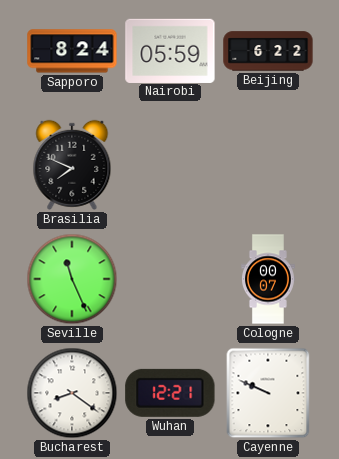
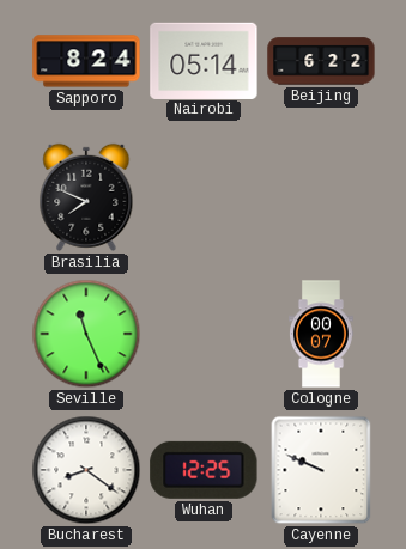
Nairobi: 05:59 -> 05:14 (204, 60)
Wuhan: 12:21 -> 12:25 (204, 470)
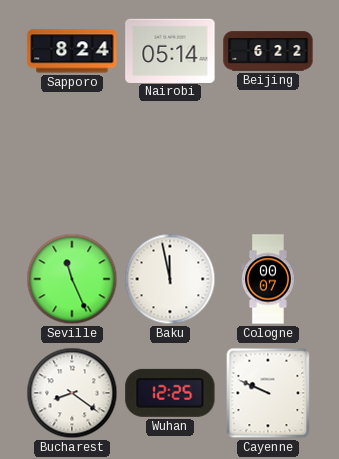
Brasilia: 7:49 -> none (86, 197)
Baku: none -> 11:58 (170, 279)
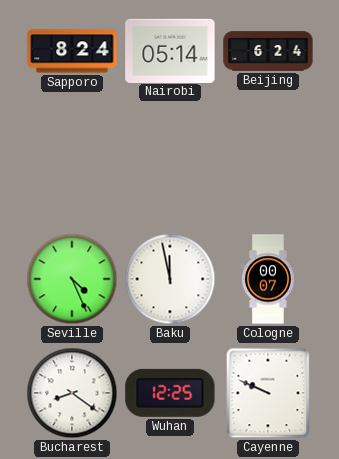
Beijing: 6:22 -> 6:24 (268, 51)
Seville: 11:26 -> 4:26 (72, 279)
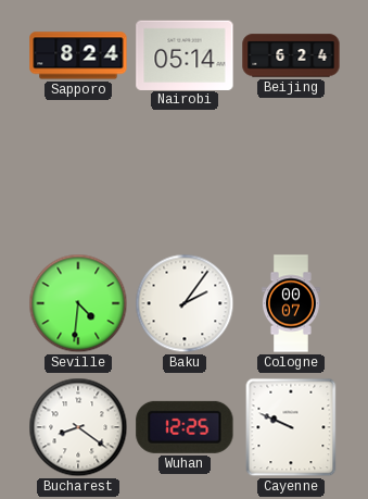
Seville: 4:26 -> 4:31 (78, 303)
Baku: 11:58 -> 2:06 (185, 303)
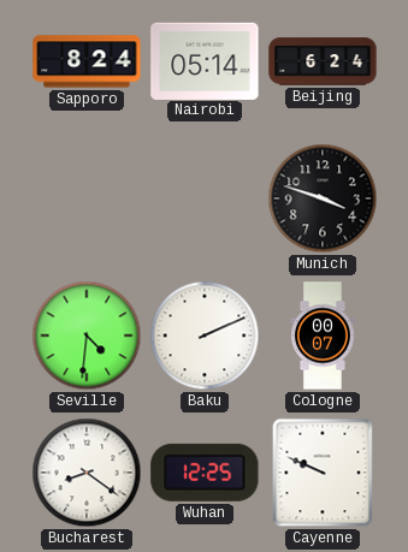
Munich: none -> 3:48 (323, 198)
Baku: 2:06 -> 2:11 (205, 336)
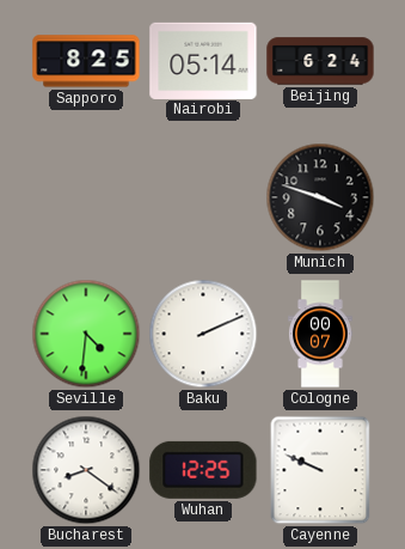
Sapporo: 8:24 -> 8:25 (86, 61)
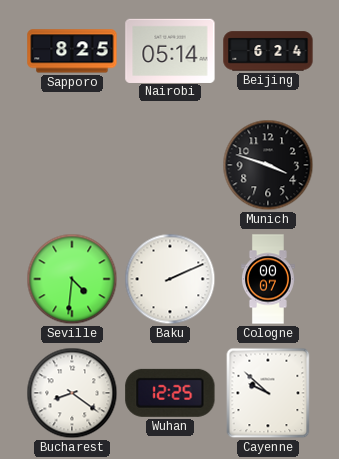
Cayenne: 9:49 -> 9:52 (268, 393)
